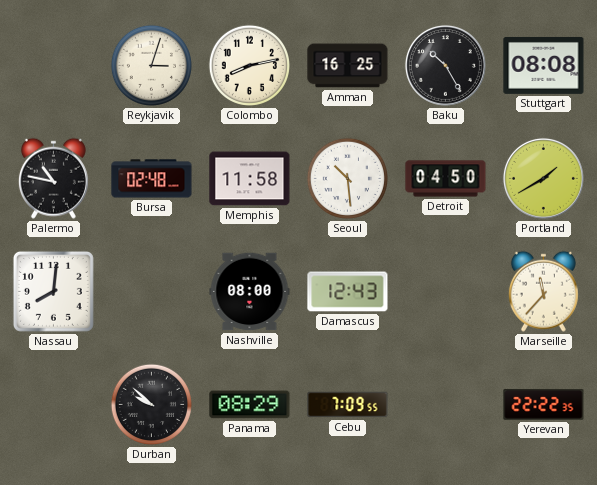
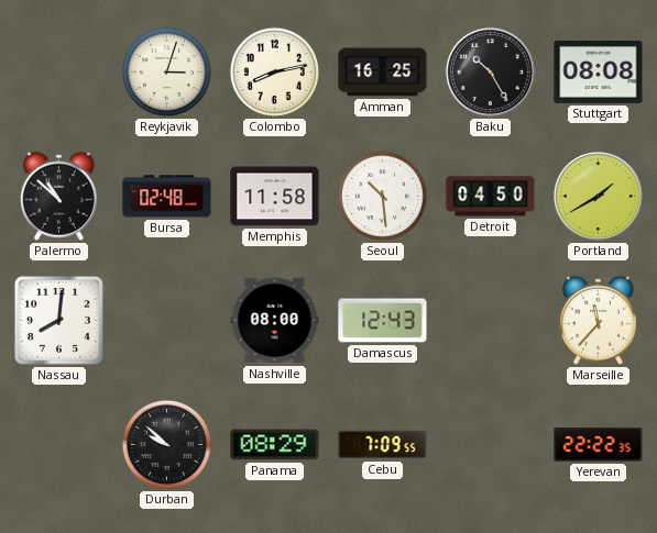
Palermo: 10:47 -> 10:52 (58, 196)
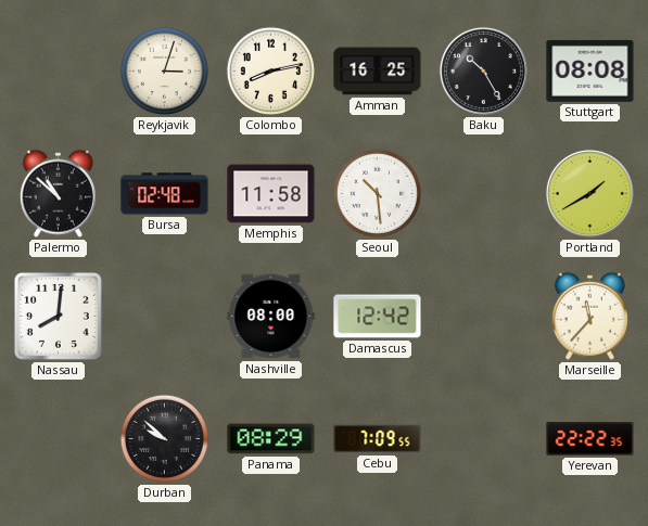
Detroit: 04:50 -> none (491, 197)
Damascus: 12:43 -> 12:42 (378, 317)
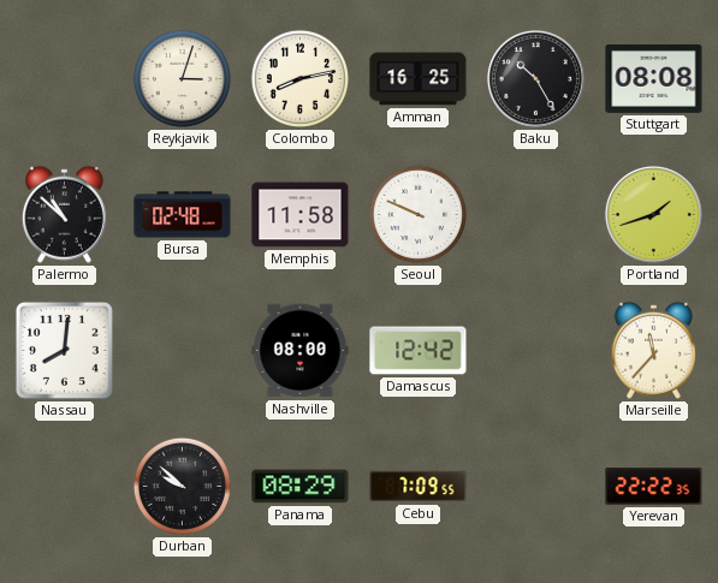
Seoul: 10:29 -> 9:49 (417, 214)
Portland: 1:40 -> 1:42 (653, 214)
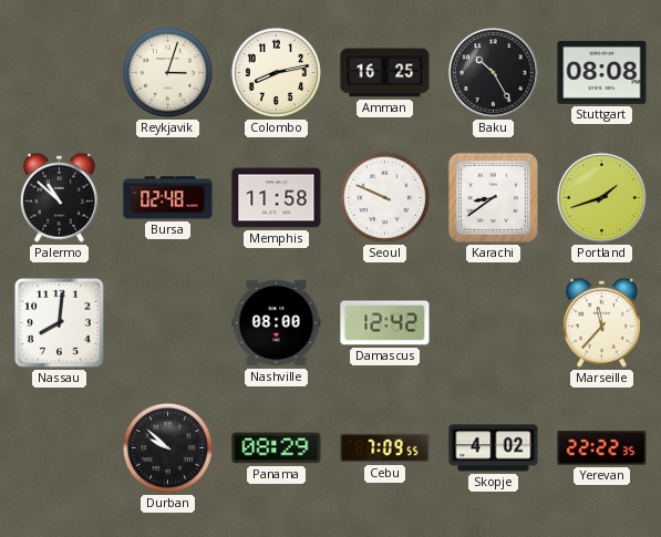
Karachi: none -> 8:39 (493, 197)
Skopje: none -> 4:02 (494, 448)
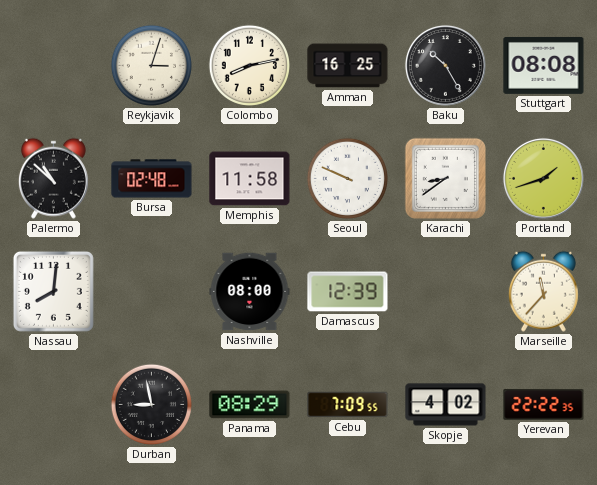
Damascus: 12:42 -> 12:39 (348, 292)
Durban: 9:52 -> 8:58 (151, 404)
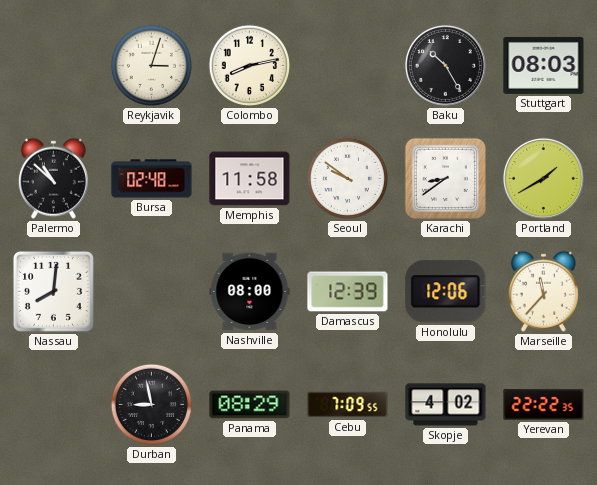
Amman: 16:25 -> none (348, 66)
Stuttgart: 08:08 -> 08:03 (544, 65)
Seoul: 9:49 -> 9:51 (347, 178)
Portland: 1:42 -> 1:40 (543, 178)
Honolulu: none -> 12:06 (446, 292)
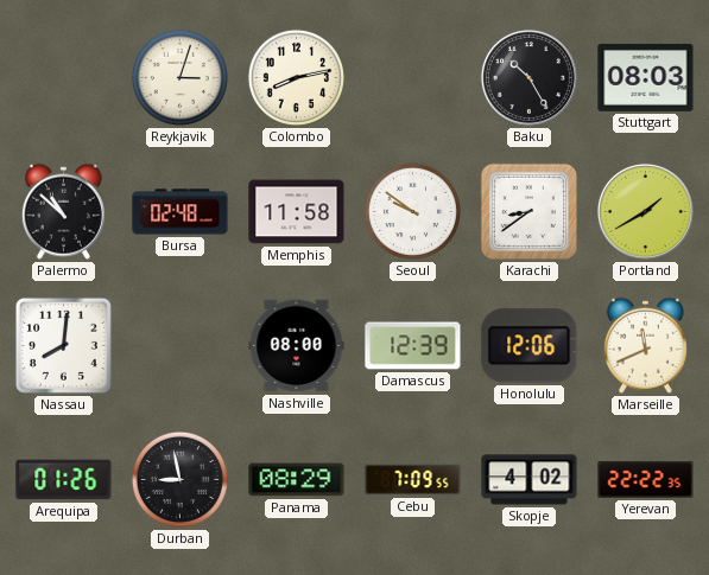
Marseille: 11:37 -> 11:41 (645, 345)
Arequipa: none -> 01:26 (64, 480)
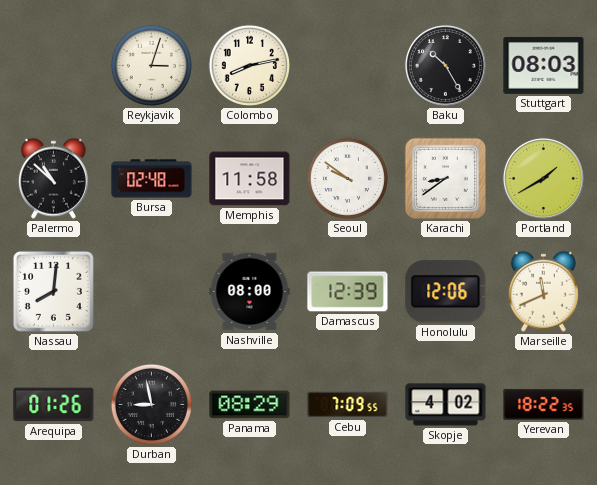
Yerevan: 22:22 -> 18:22 (544, 405)
